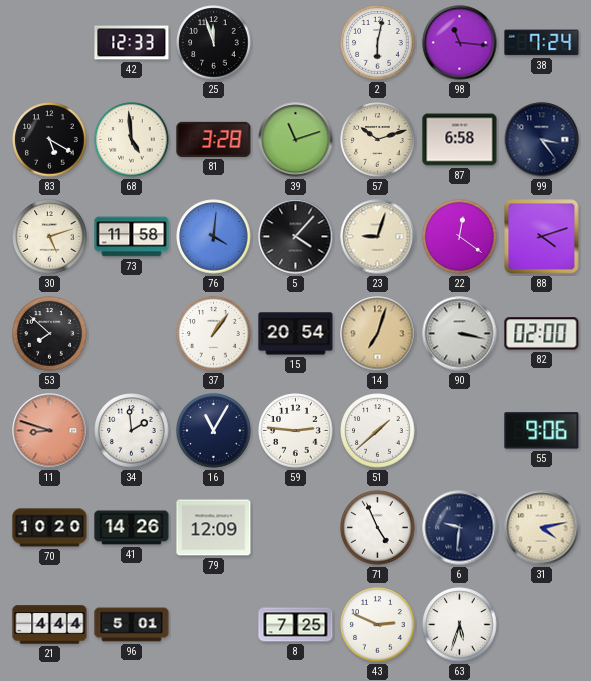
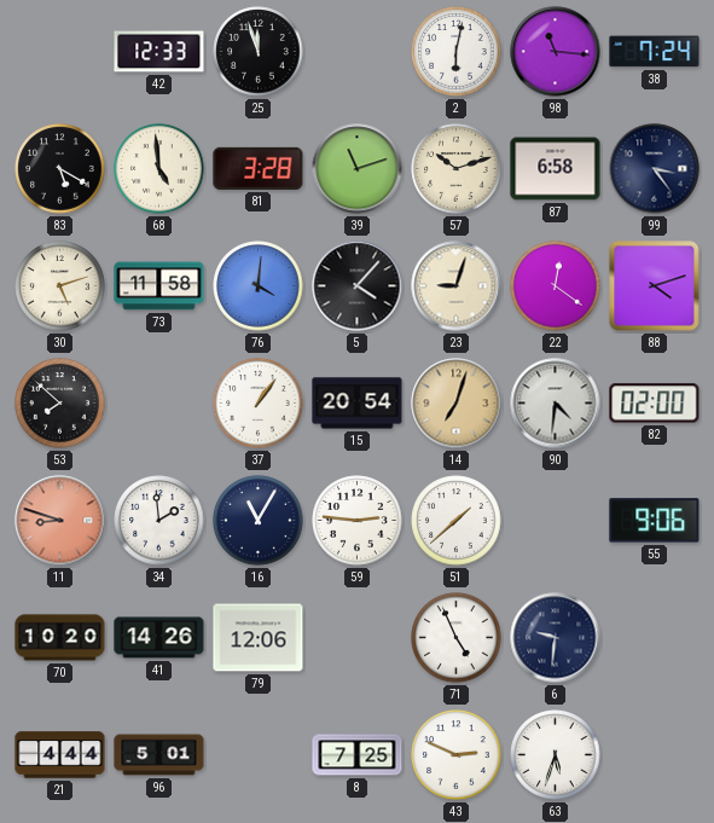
90: 3:17 -> 4:31 (556, 404)
79: 12:09 -> 12:06 (259, 638)
31: 4:13 -> none (542, 528)
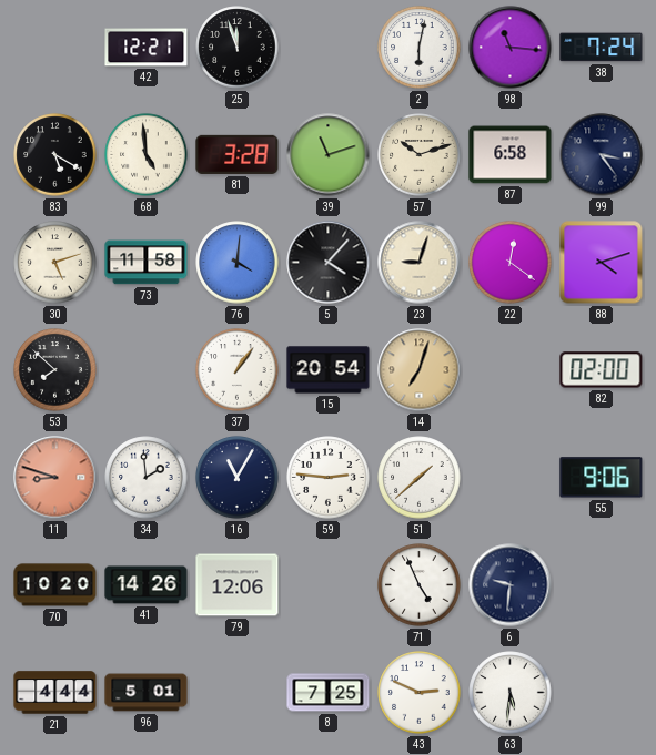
42: 12:33 -> 12:21 (147, 48)
90: 4:31 -> none (556, 404)
63: 5:33 -> 5:31 (511, 693)
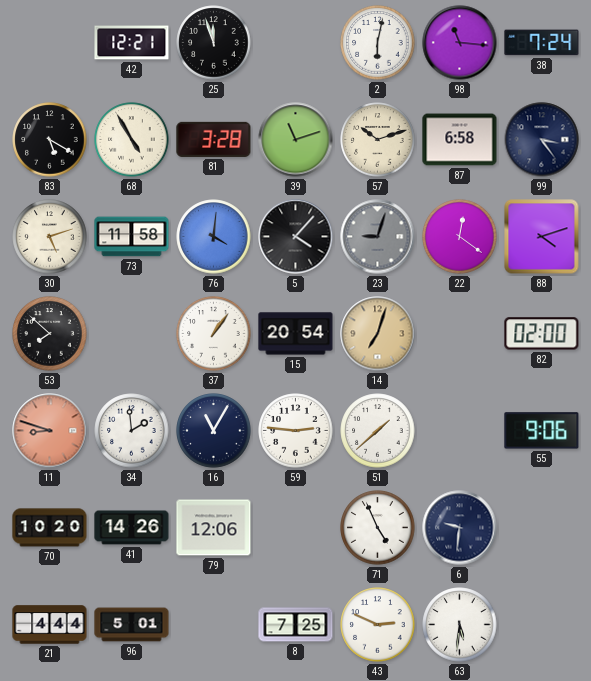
68: 4:59 -> 4:55 (132, 140)
23 dial: cream -> grey (378, 237)
